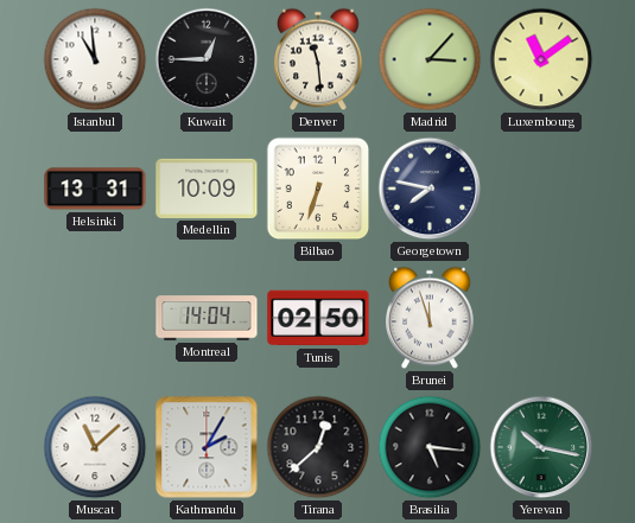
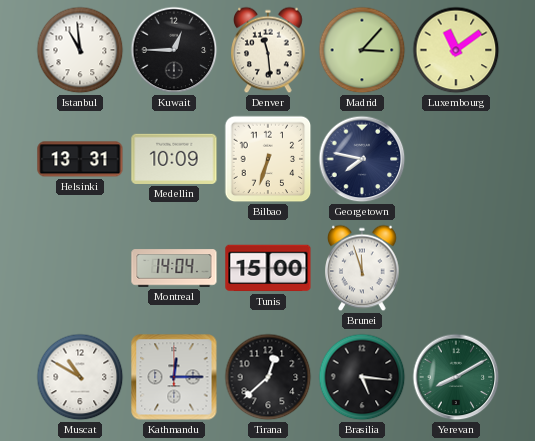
Tunis: 02:50 -> 15:00 (268, 268)
Muscat: 11:08 -> 10:50 (80, 377)
Kathmandu: 2:05 -> 12:15 (174, 377)
Yerevan: 10:17 -> 8:10 (456, 377)
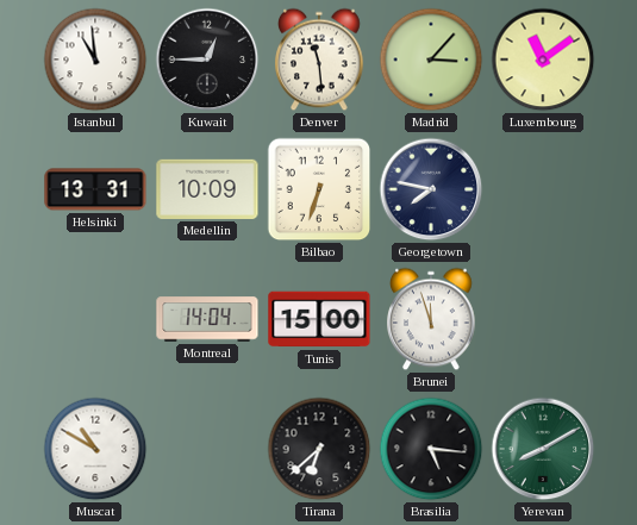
Kathmandu: 12:15 -> none (174, 377)
Tirana: 12:38 -> 6:38 (319, 449)
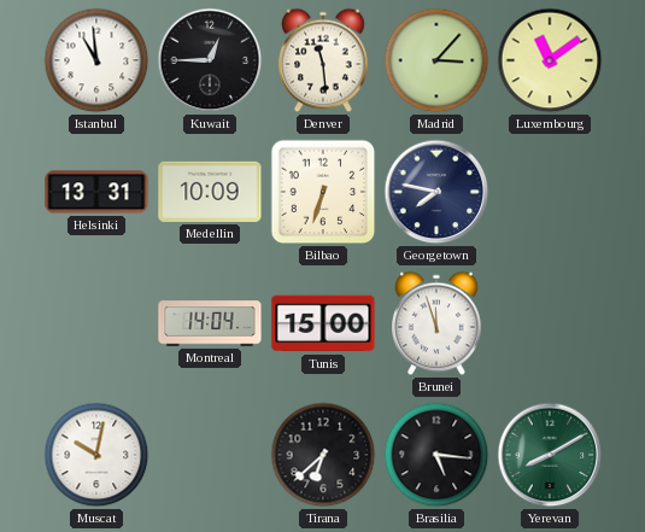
Muscat: 10:50 -> 10:02 (96, 455)
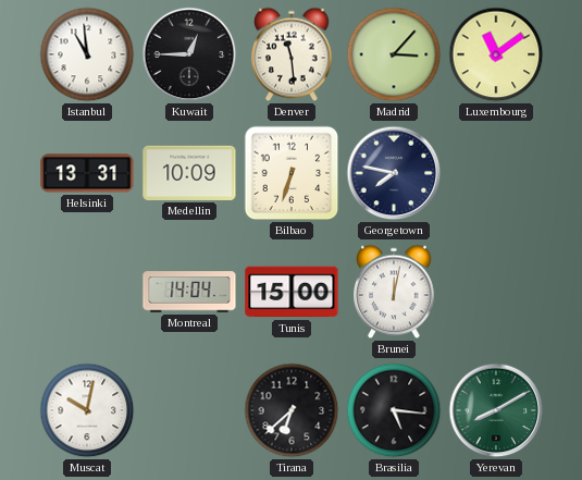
Brunei: 11:57 -> 12:02 (394, 292)
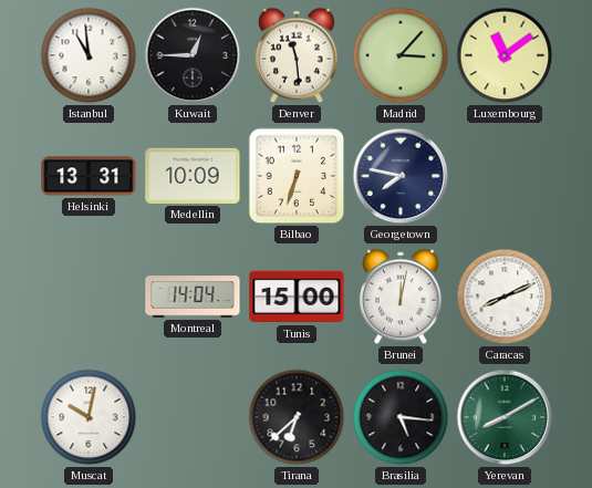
Caracas: none -> 8:11 (505, 297)
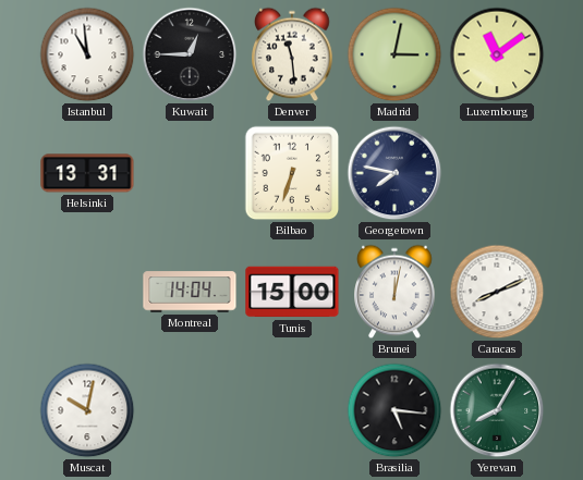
Madrid: 3:07 -> 3:02 (394, 54)
Medellin: 10:09 -> none (193, 176)
Tirana: 6:38 -> none (297, 417)
Yerevan: 8:10 -> 8:05 (497, 410)
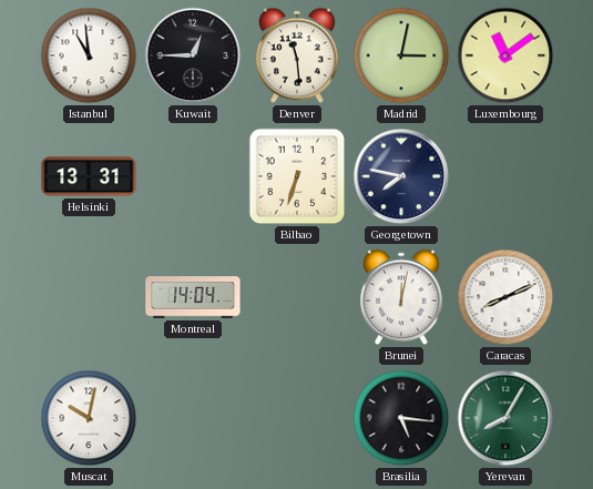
Tunis: 15:00 -> none (292, 292)
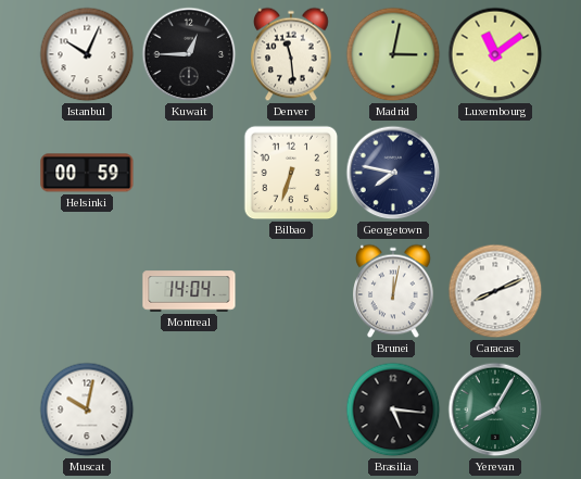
Istanbul: 10:59 -> 10:04 (87, 54)
Helsinki: 13:31 -> 00:59 (87, 173)
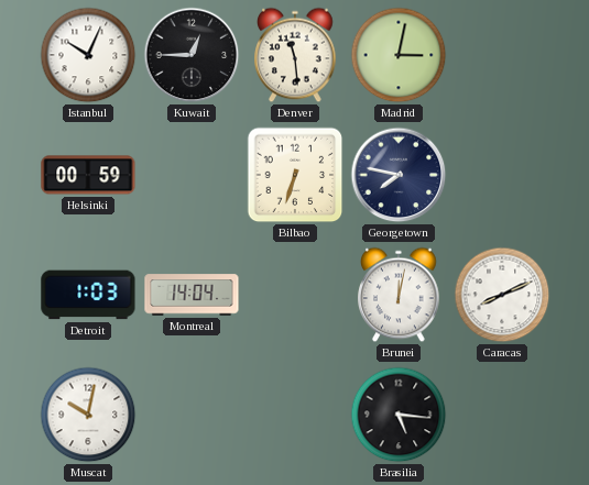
Luxembourg: 11:09 -> none (495, 54)
Detroit: none -> 1:03 (88, 295)
Yerevan: 8:05 -> none (495, 409)
